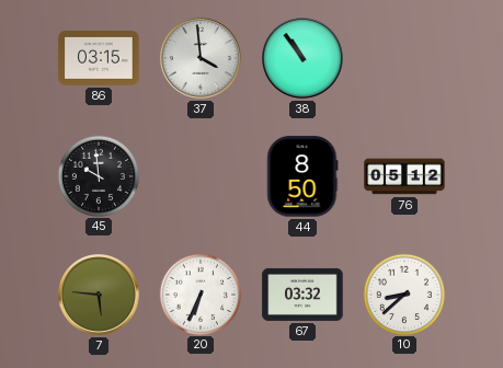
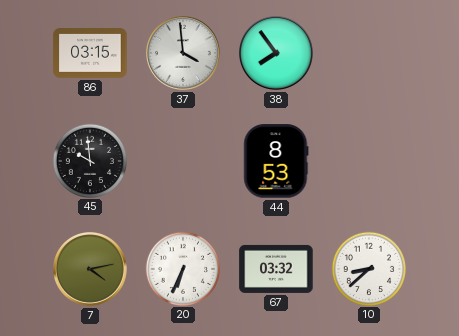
38: 10:54 -> 7:54 (277, 54)
44: 8:50 -> 8:53 (276, 161)
76: 05:12 -> none (404, 176)
7: 5:46 -> 4:13 (91, 270)
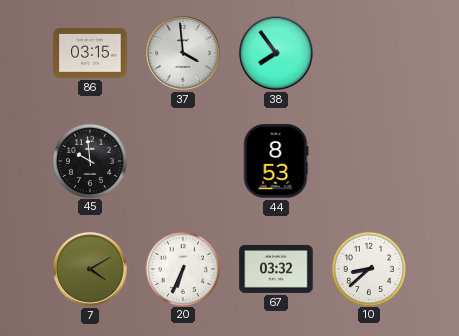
7: 4:13 -> 4:10 (91, 270)
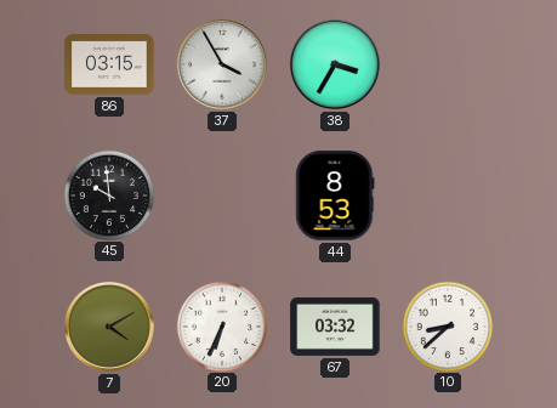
37: 3:59 -> 3:55 (223, 66)
38: 7:54 -> 3:35 (336, 66)
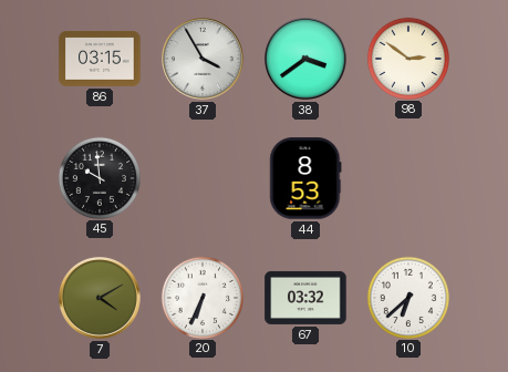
38: 3:35 -> 3:39 (307, 60)
98: none -> 2:51 (407, 58)
10: 8:38 -> 6:38 (407, 297)
